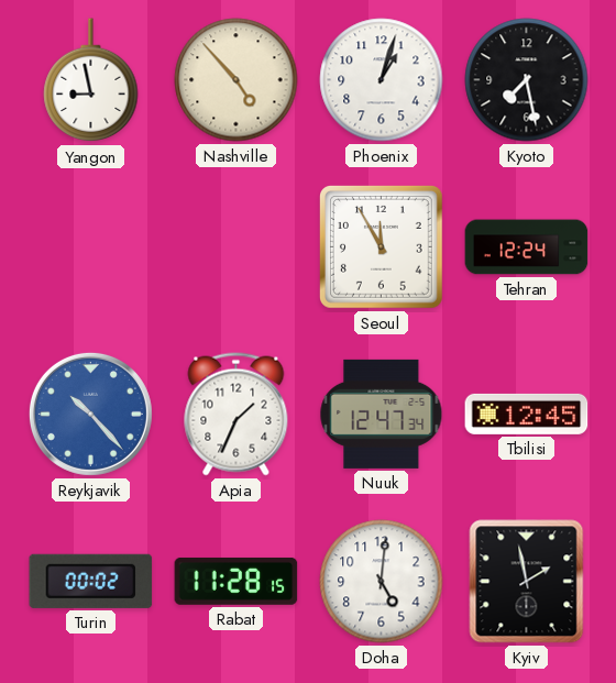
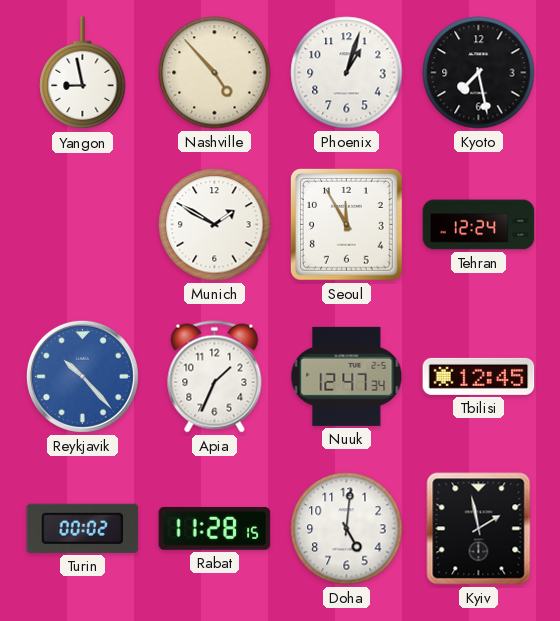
Munich: none -> 1:50 (215, 225)
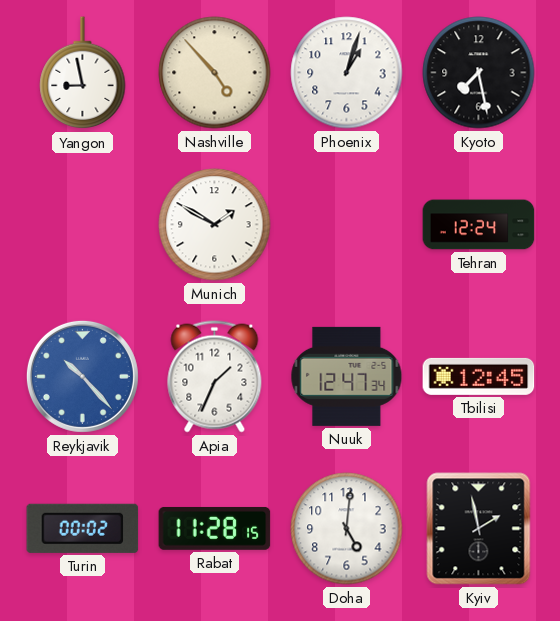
Seoul: 11:55 -> none (347, 225)
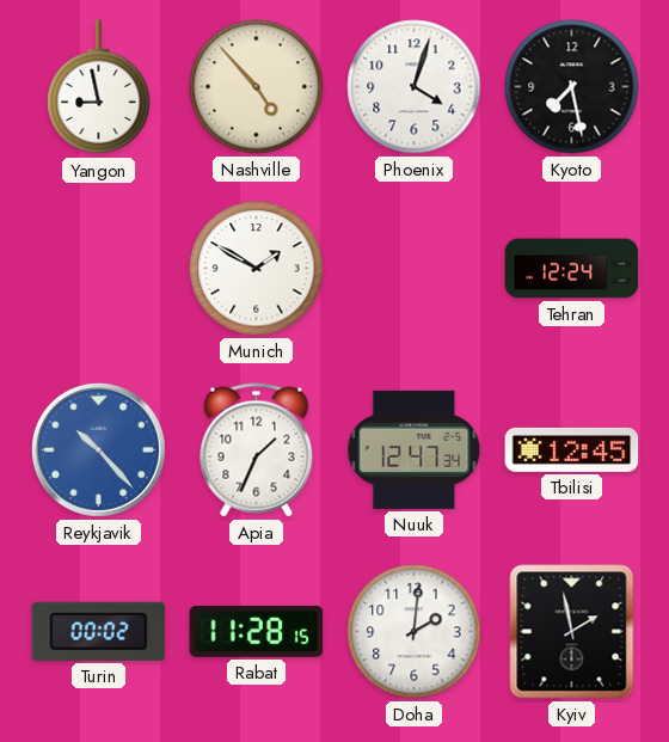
Phoenix: 1:03 -> 4:03 (415, 87)
Doha: 5:01 -> 2:01 (415, 632)
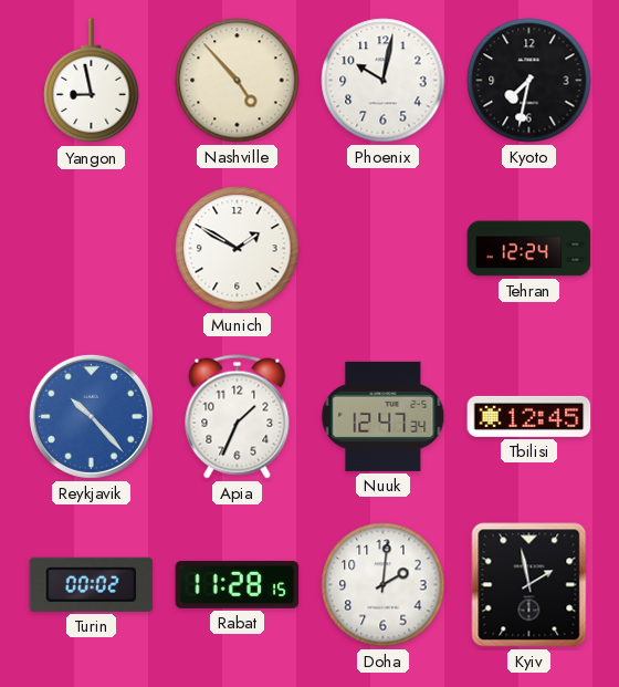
Phoenix: 4:03 -> 10:02 (384, 81)
Kyoto: 7:28 -> 7:32 (529, 81)
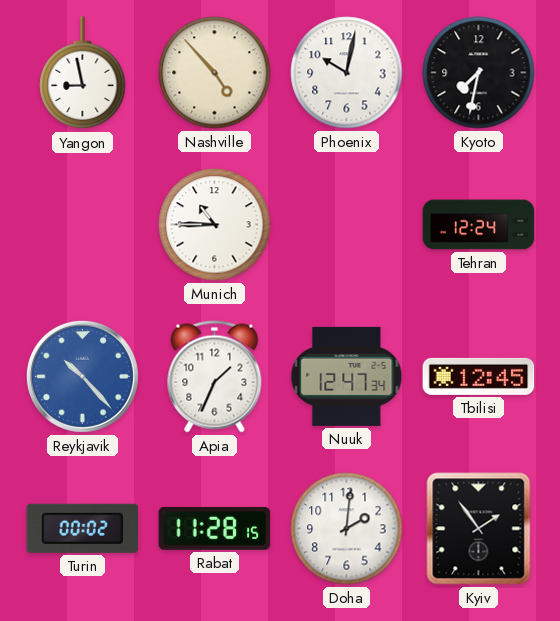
Munich: 1:50 -> 10:45 (215, 225)
Kyiv: 1:58 -> 1:54 (479, 529)
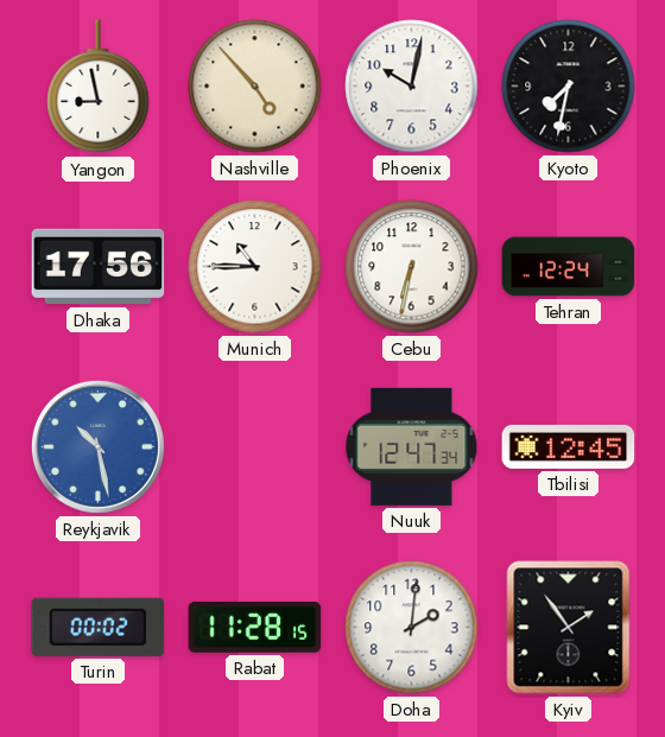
Dhaka: none -> 17:56 (99, 267)
Cebu: none -> 6:32 (412, 267)
Reykjavik: 10:23 -> 10:28 (97, 446)
Apia: 1:34 -> none (215, 377)
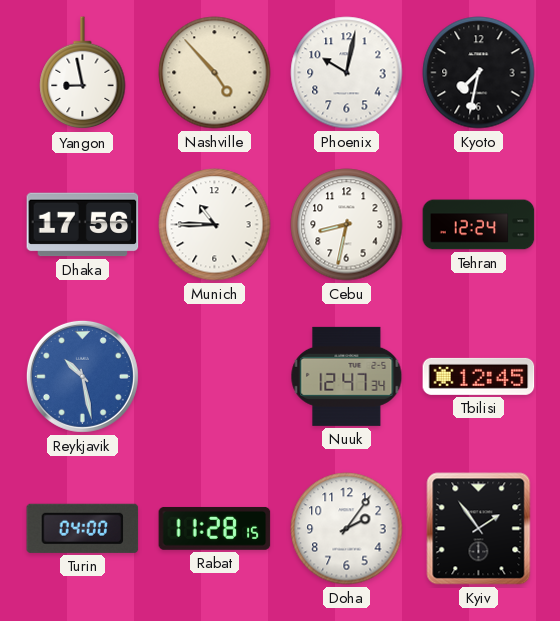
Cebu: 6:32 -> 8:32 (347, 225)
Turin: 00:02 -> 04:00 (83, 528)
Doha: 2:01 -> 2:06 (347, 529)
